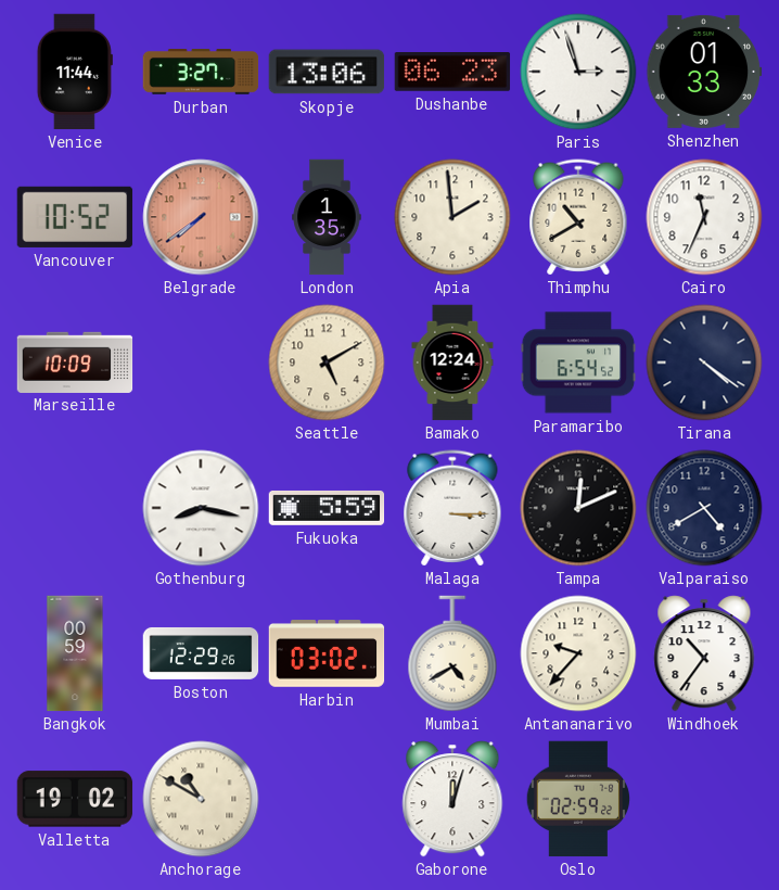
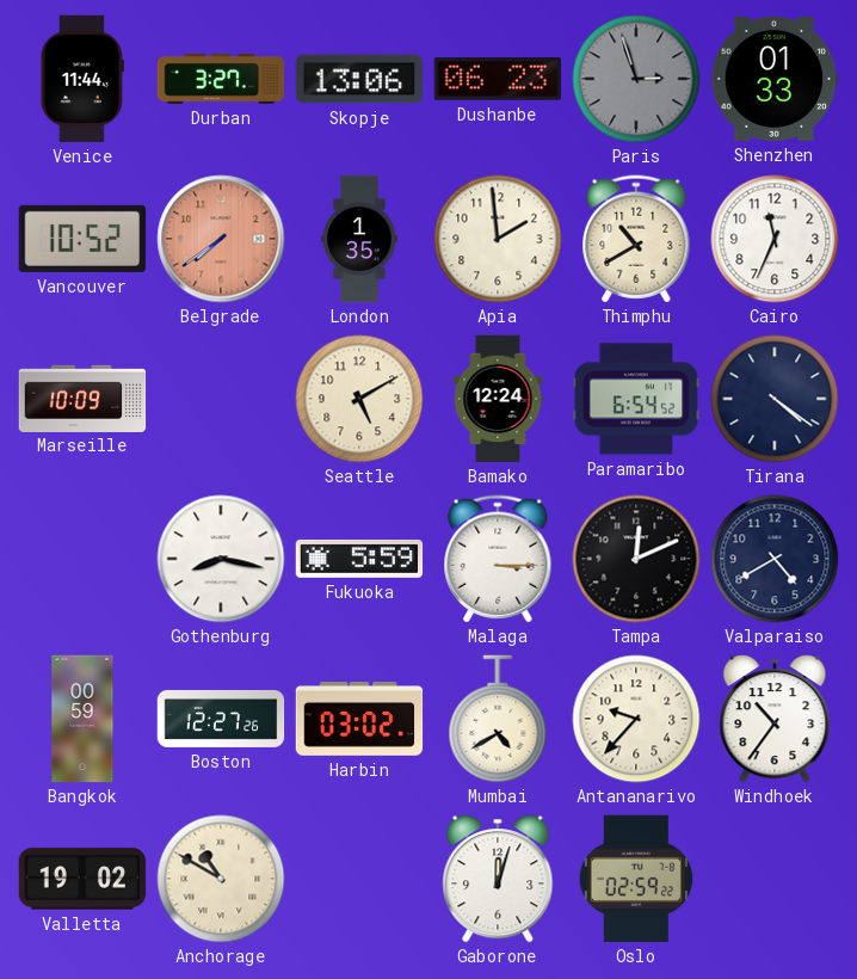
Paris dial: white -> grey (636, 79)
Boston: 12:29 -> 12:27 (221, 719)
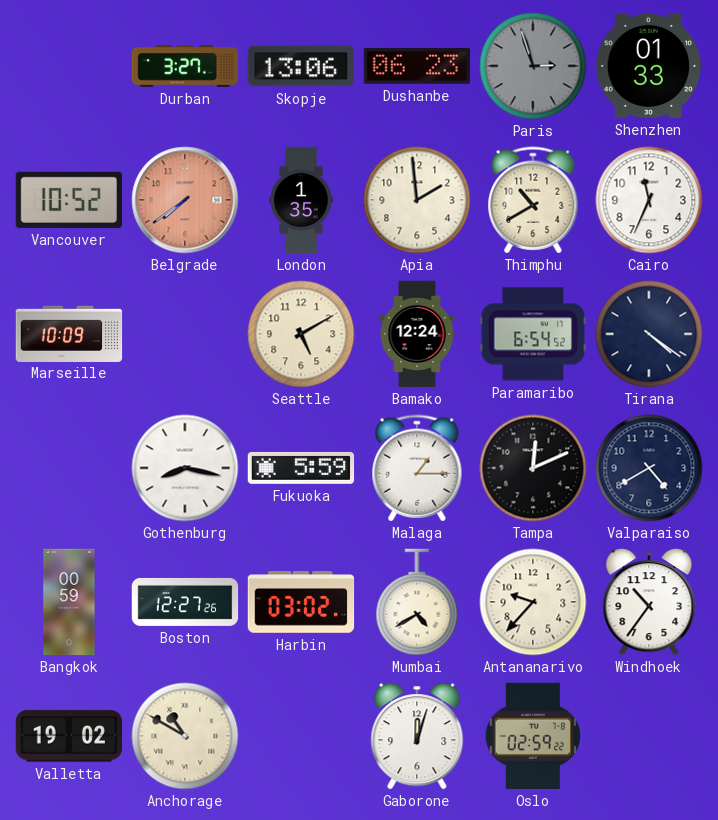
Venice: 11:44 -> none (82, 79)
Malaga: 3:15 -> 1:15 (417, 468)
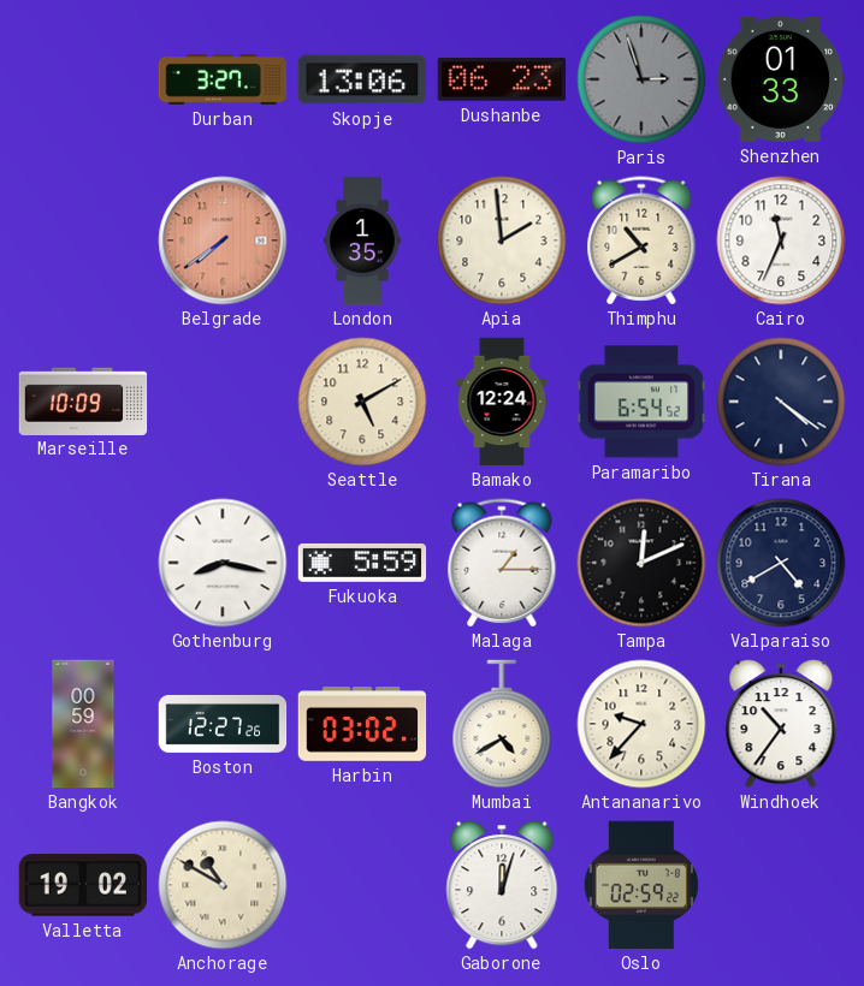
Vancouver: 10:52 -> none (69, 200)
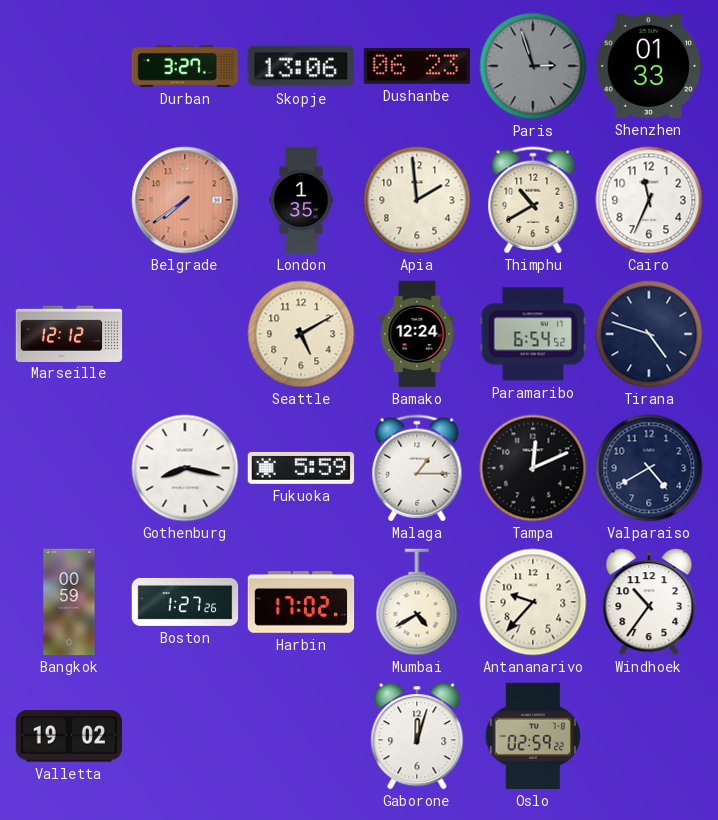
Marseille: 10:09 -> 12:12 (69, 333)
Tirana: 4:21 -> 4:48 (649, 334)
Boston: 12:27 -> 1:27 (185, 602)
Harbin: 03:02 -> 17:02 (301, 602)
Anchorage: 10:50 -> none (223, 885)
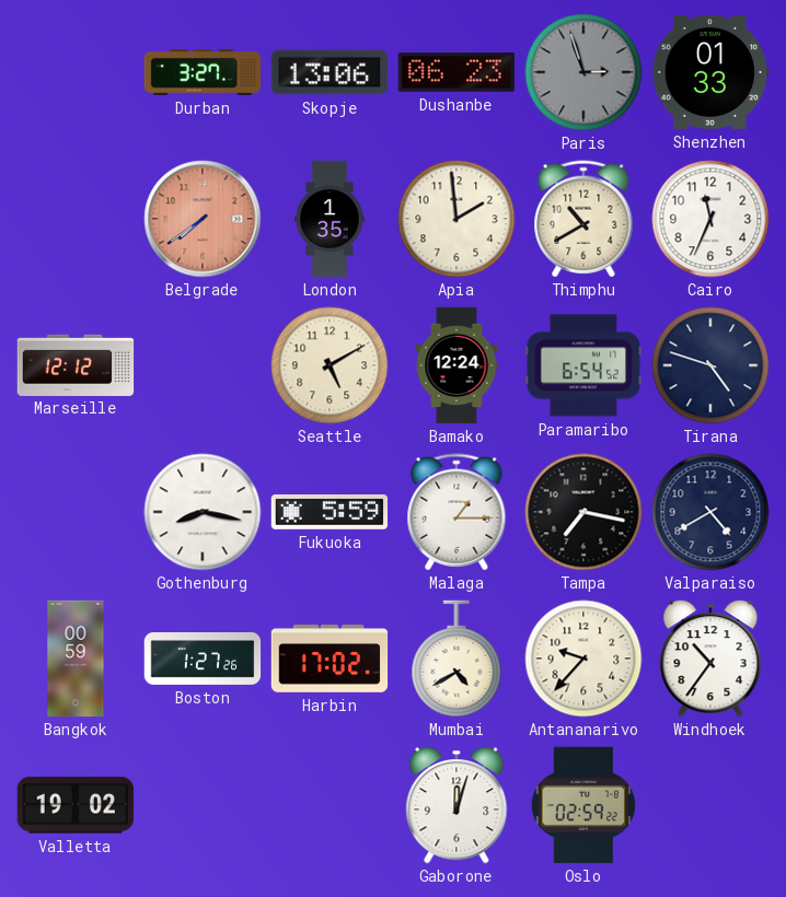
Tampa: 12:11 -> 7:17 (583, 512)
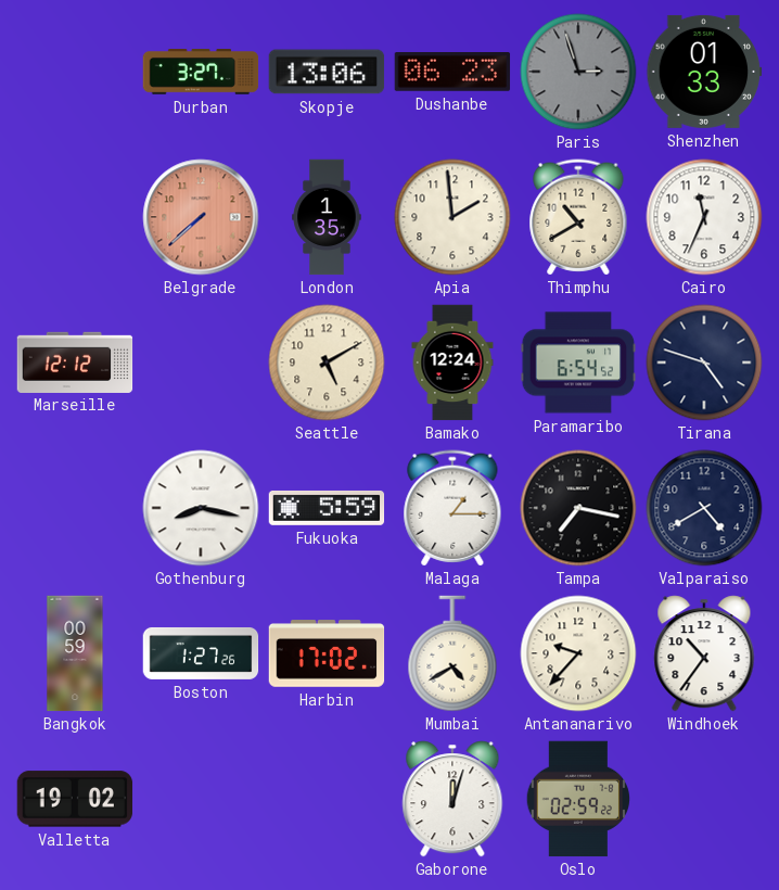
Belgrade: 7:39 -> 7:38 (201, 217)
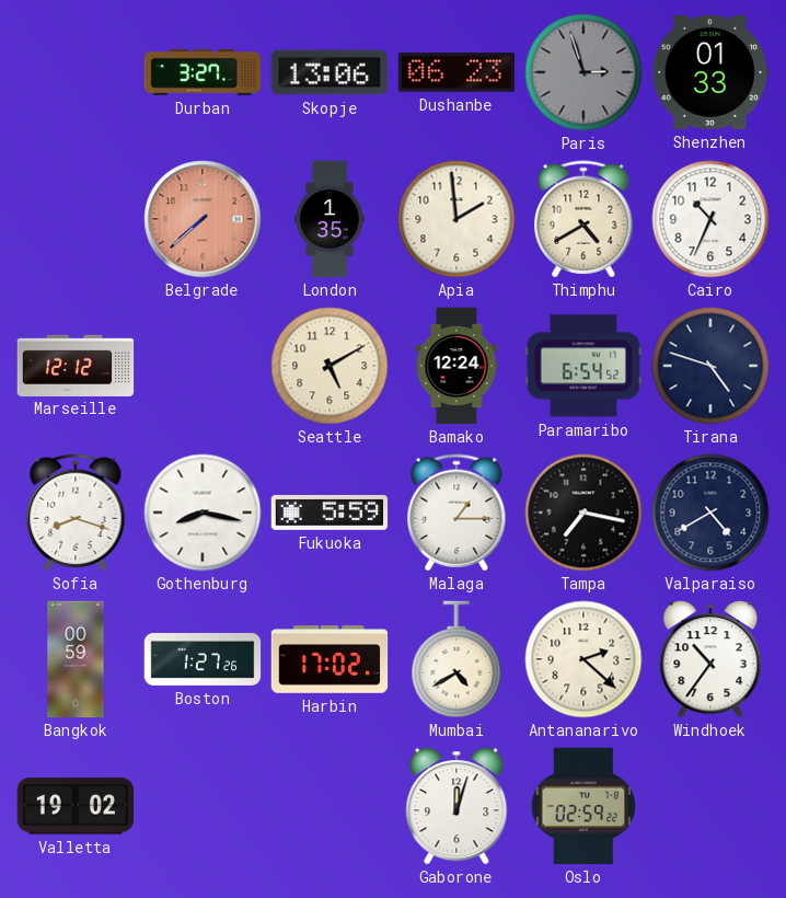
Thimphu: 10:40 -> 4:40 (583, 219)
Cairo: 11:34 -> 10:34 (710, 219)
Sofia: none -> 8:18 (76, 513)
Antananarivo: 9:37 -> 2:22 (583, 659)
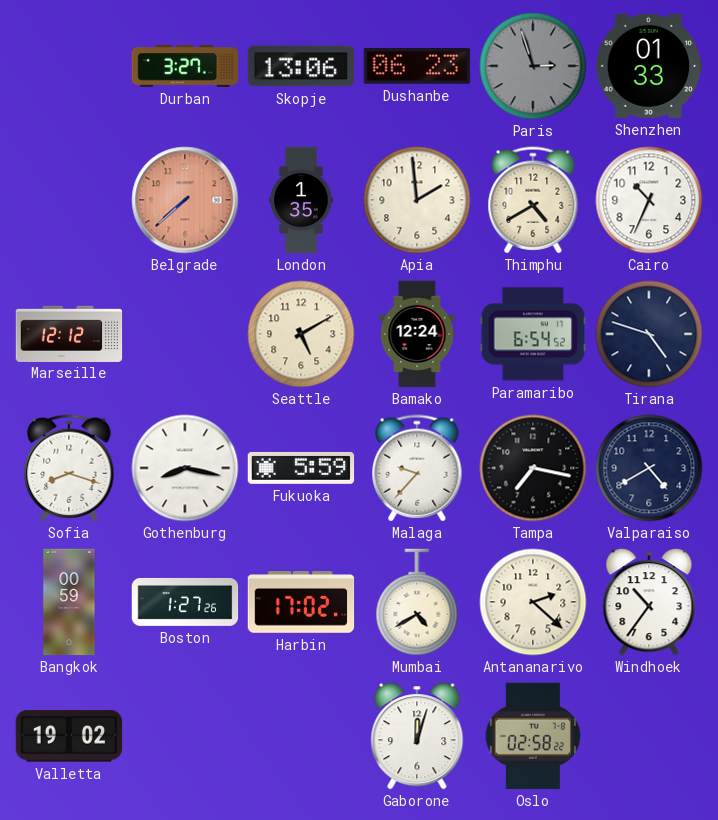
Malaga: 1:15 -> 9:37 (417, 468)
Oslo: 02:59 -> 02:58 (532, 736)
